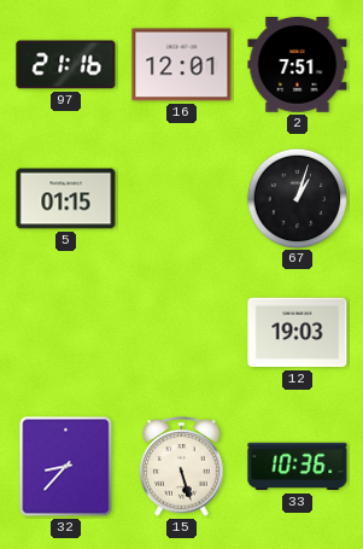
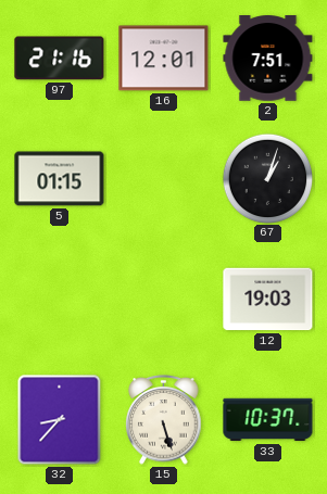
33: 10:36 -> 10:37 (268, 420)
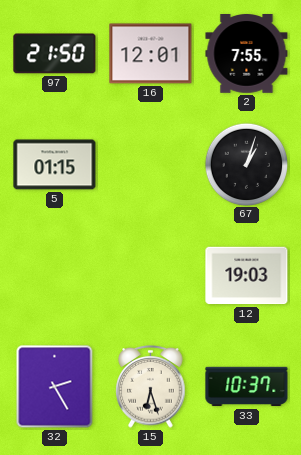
97: 21:16 -> 21:50 (55, 54)
2: 7:51 -> 7:55 (247, 54)
32: 8:37 -> 2:25 (55, 387)
15: 5:27 -> 6:27 (151, 387)
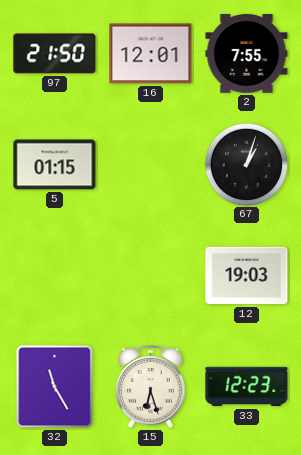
32: 2:25 -> 11:25 (55, 387)
33: 10:37 -> 12:23 (247, 387)
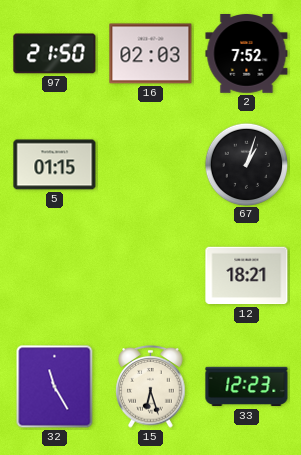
16: 12:01 -> 02:03 (151, 54)
2: 7:55 -> 7:52 (247, 54)
12: 19:03 -> 18:21 (247, 276)
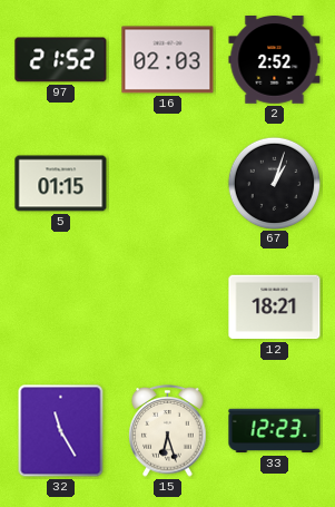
97: 21:50 -> 21:52 (61, 60)
2: 7:52 -> 2:52 (275, 60)
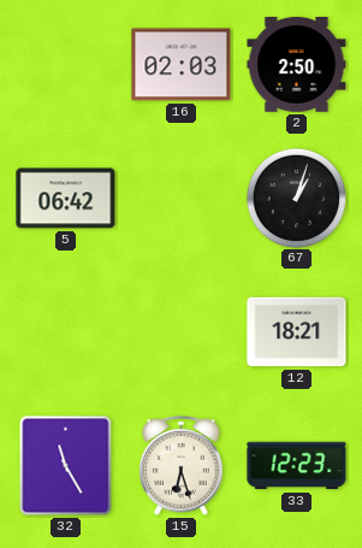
97: 21:52 -> none (61, 60)
2: 2:52 -> 2:50 (297, 65)
5: 01:15 -> 06:42 (66, 199)
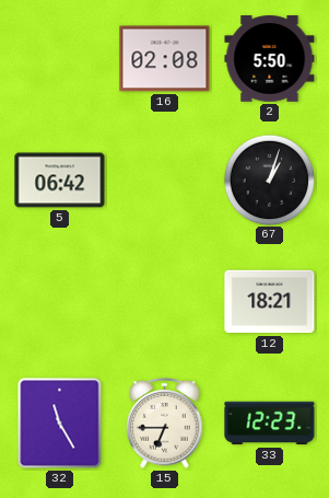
16: 02:03 -> 02:08 (165, 59)
2: 2:50 -> 5:50 (270, 59)
15: 6:27 -> 6:45 (165, 424)
